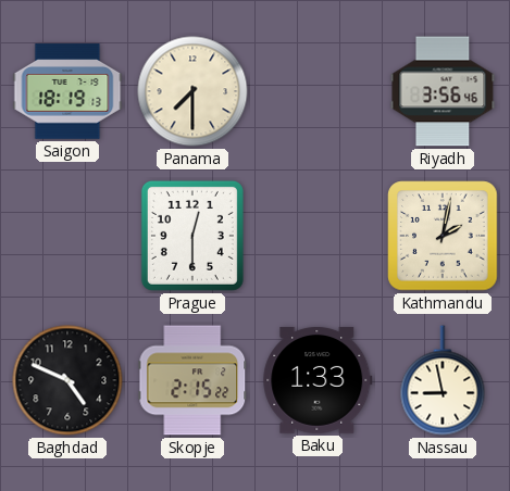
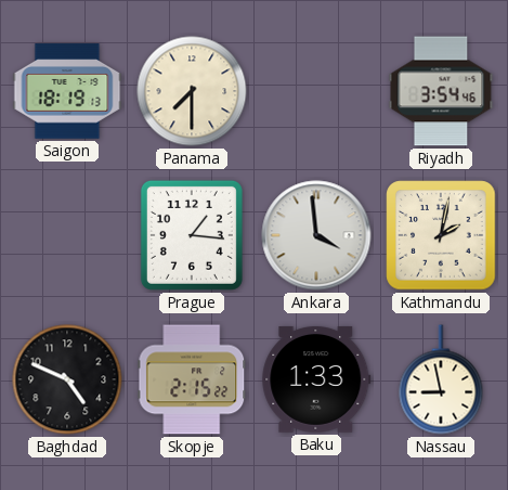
Riyadh: 3:56 -> 3:54 (441, 91)
Prague: 12:30 -> 1:16 (192, 235)
Ankara: none -> 3:59 (316, 235)
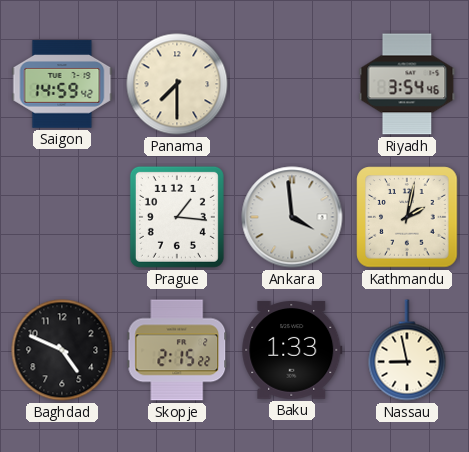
Saigon: 18:19 -> 14:59 (62, 84)
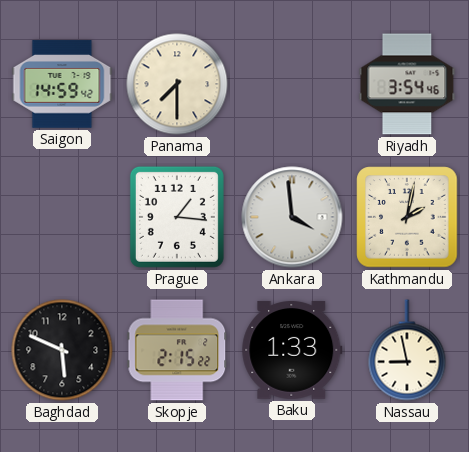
Baghdad: 4:49 -> 5:49 (62, 350)
